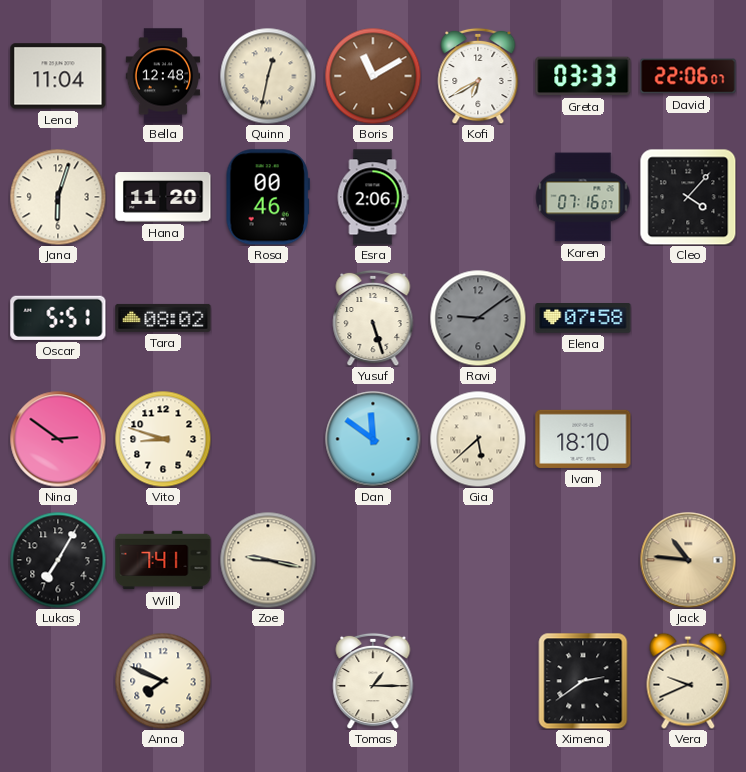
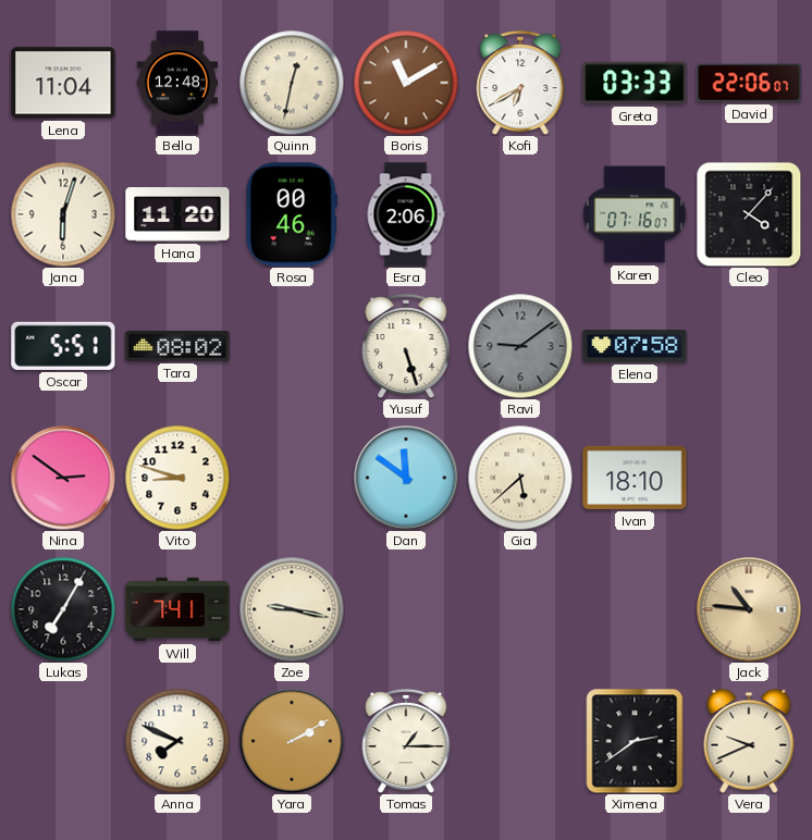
Yara: none -> 2:10 (292, 741)
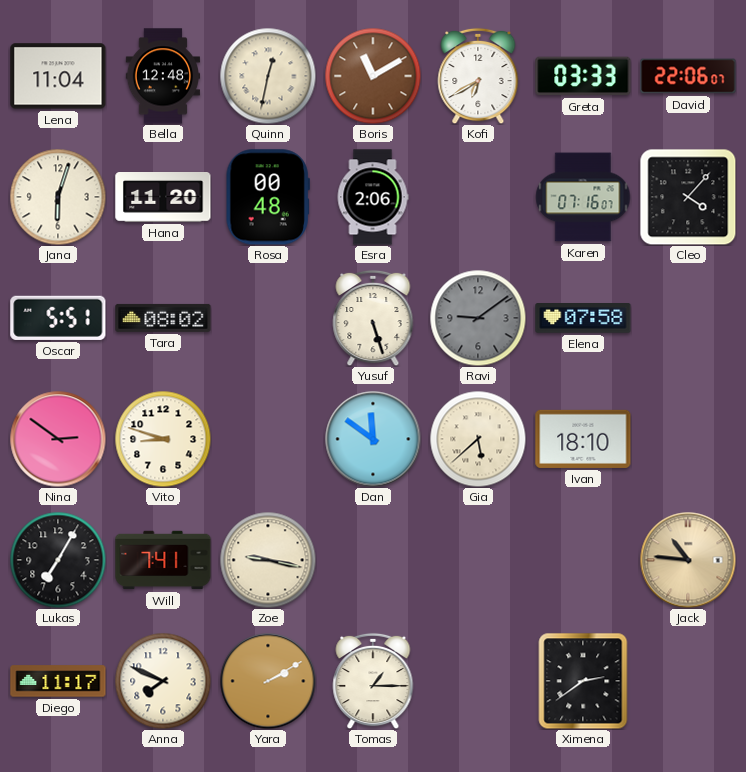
Rosa: 00:46 -> 00:48 (268, 197)
Diego: none -> 11:17 (58, 681)
Vera: 9:41 -> none (749, 741)
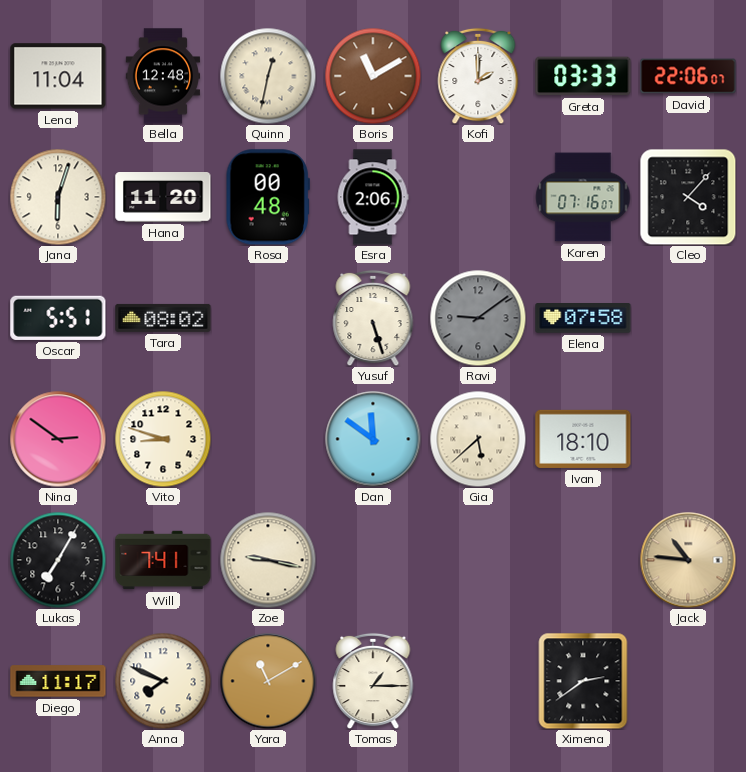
Kofi: 6:40 -> 2:00 (478, 76)
Yara: 2:10 -> 11:10 (268, 681)
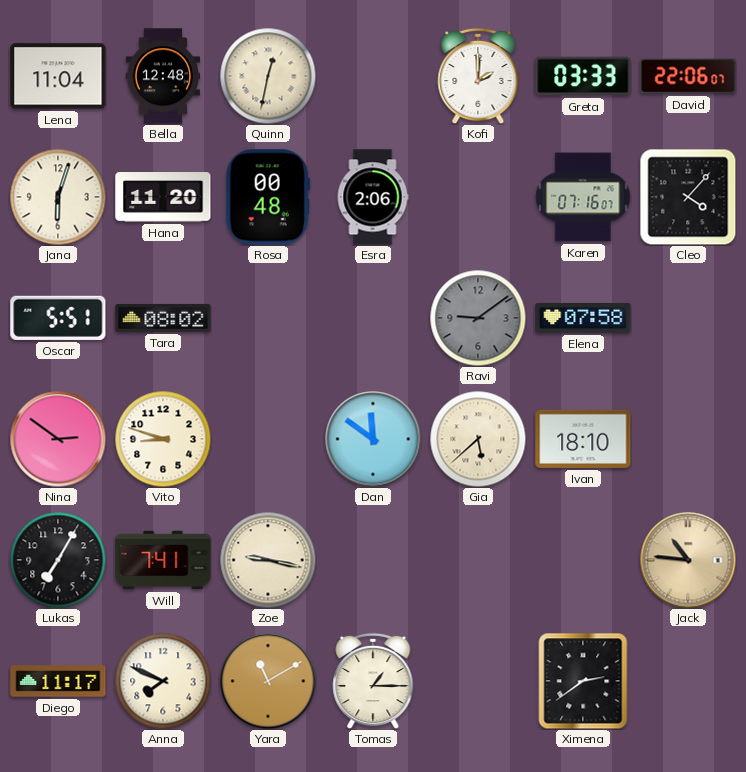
Boris: 11:10 -> none (373, 76)
Yusuf: 5:27 -> none (373, 318)
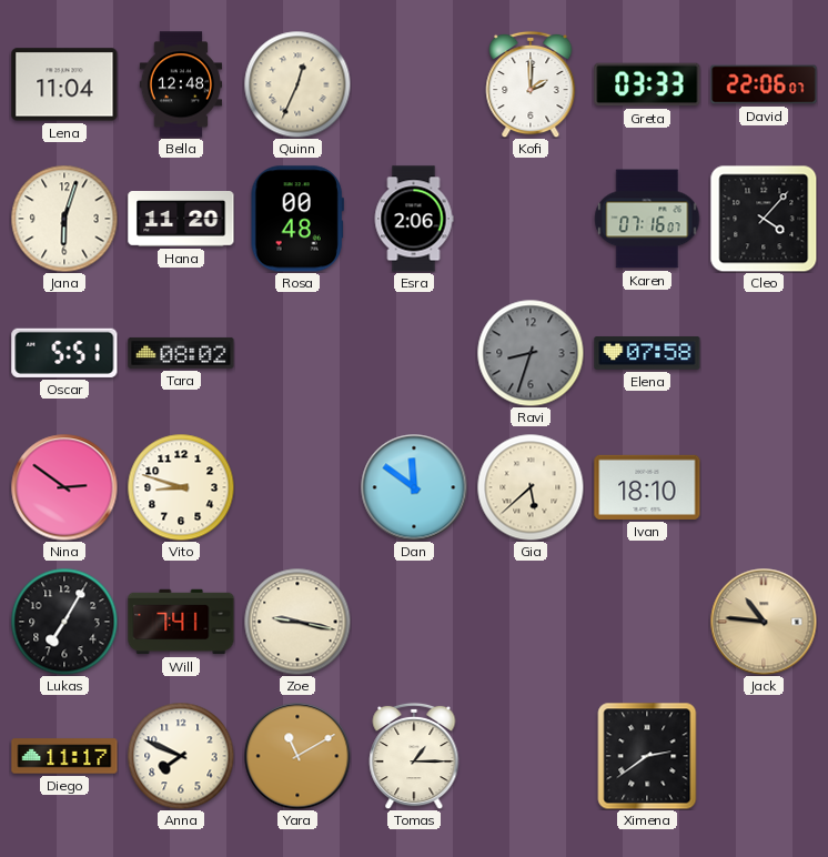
Quinn: 12:32 -> 12:34 (297, 84)
Ravi: 9:09 -> 8:33 (531, 353)
